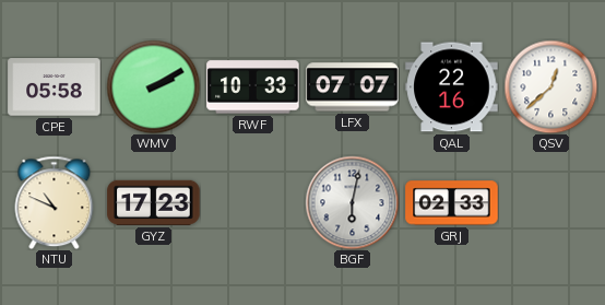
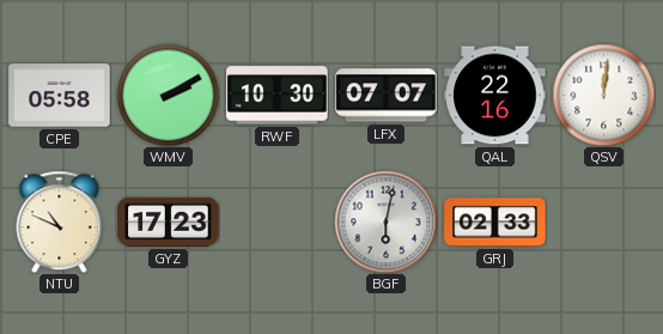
RWF: 10:33 -> 10:30 (278, 96)
QSV: 12:38 -> 12:01 (603, 95)
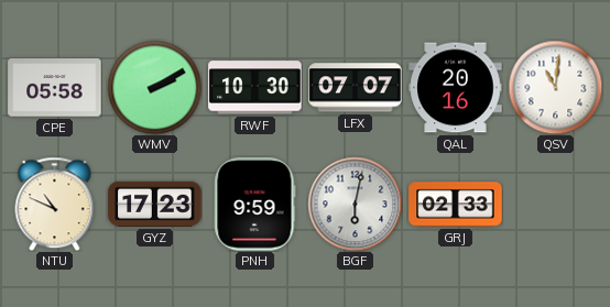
QAL: 22:16 -> 20:16 (456, 88)
QSV: 12:01 -> 11:01 (555, 87)
PNH: none -> 9:59 (255, 205)
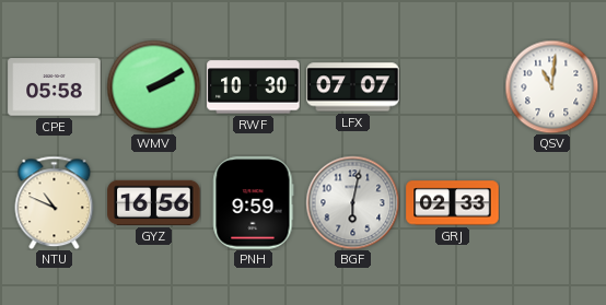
QAL: 20:16 -> none (456, 88)
GYZ: 17:23 -> 16:56 (154, 202)
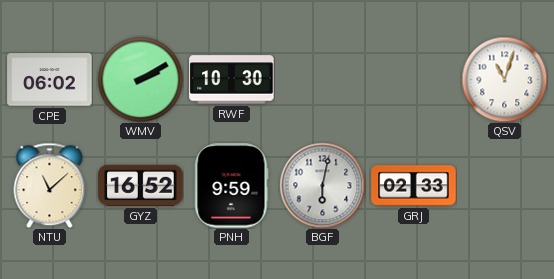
CPE: 05:58 -> 06:02 (50, 80)
LFX: 07:07 -> none (353, 87)
QSV: 11:01 -> 11:03 (504, 79)
NTU: 10:49 -> 11:08 (50, 185)
GYZ: 16:56 -> 16:52 (141, 185)
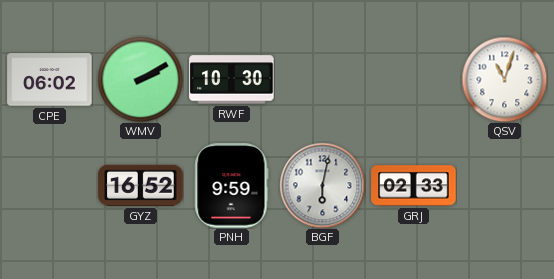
NTU: 11:08 -> none (50, 185)
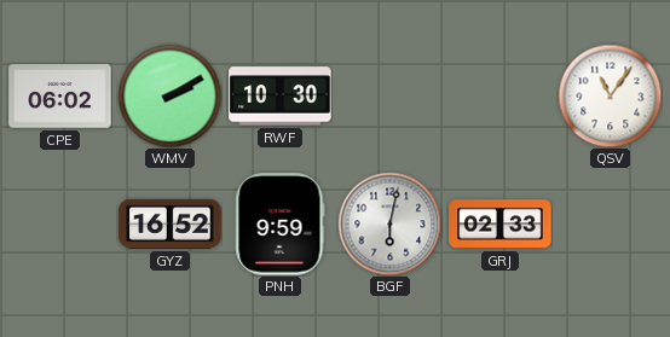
QSV: 11:03 -> 11:06 (610, 95)
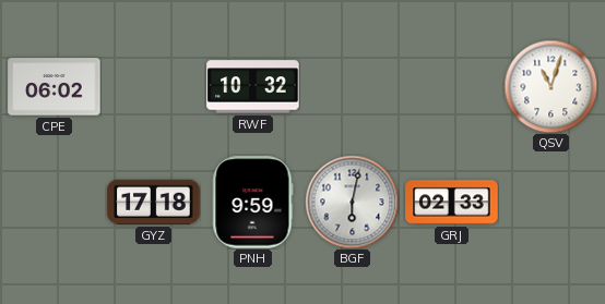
WMV: 2:10 -> none (169, 95)
RWF: 10:30 -> 10:32 (253, 87)
QSV: 11:06 -> 11:03 (550, 86)
GYZ: 16:52 -> 17:18 (154, 202)
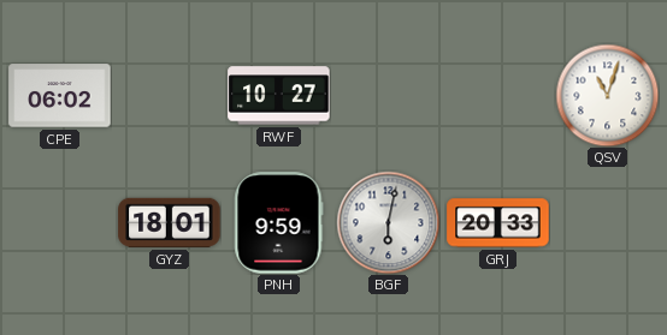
RWF: 10:32 -> 10:27 (279, 96)
GYZ: 17:18 -> 18:01 (170, 222)
GRJ: 02:33 -> 20:33 (498, 223)
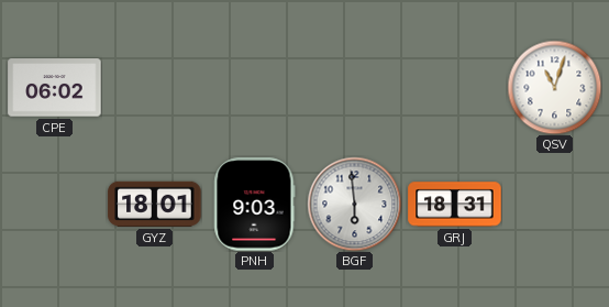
RWF: 10:27 -> none (279, 96)
PNH: 9:59 -> 9:03 (255, 205)
BGF: 6:02 -> 5:59 (354, 204)
GRJ: 20:33 -> 18:31 (455, 205)
